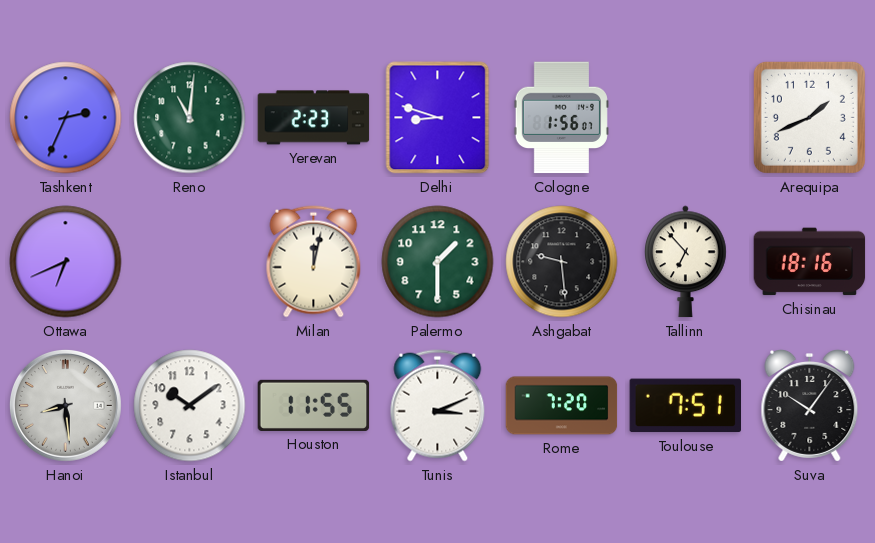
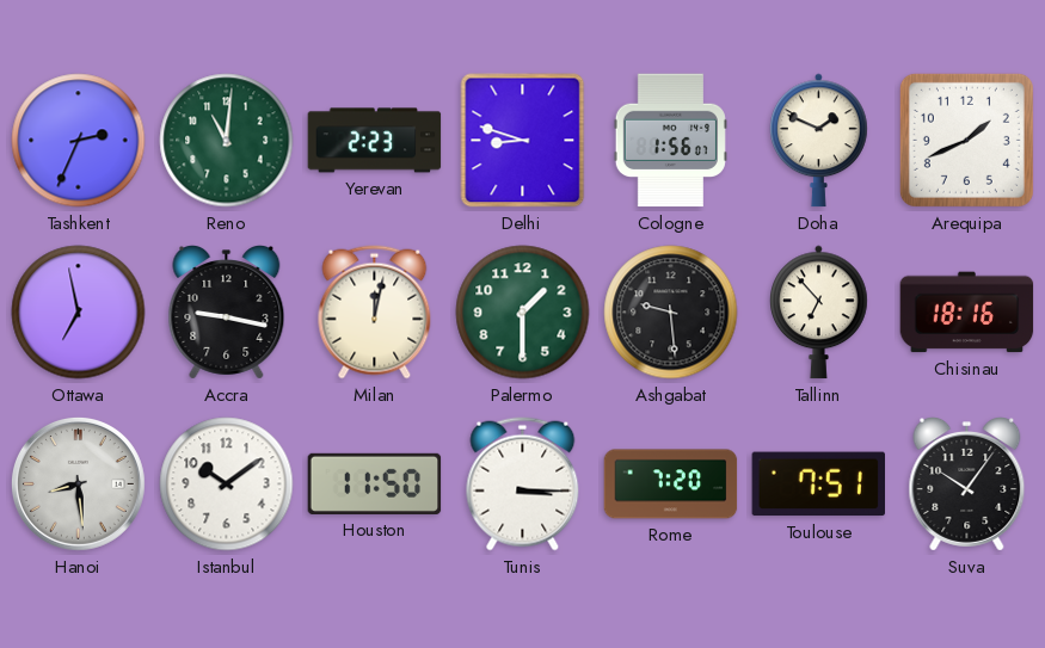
Doha: none -> 1:49 (819, 141)
Ottawa: 6:41 -> 6:58 (79, 313)
Accra: none -> 9:17 (227, 313)
Houston: 11:55 -> 11:50 (375, 483)
Tunis: 3:11 -> 3:15 (523, 485)
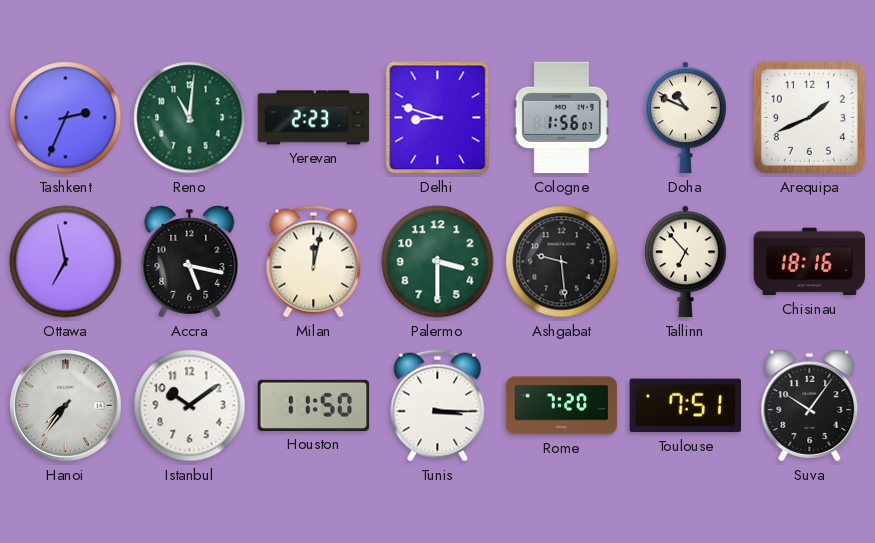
Doha: 1:49 -> 10:49 (686, 118)
Accra: 9:17 -> 5:17 (190, 262)
Palermo: 1:30 -> 3:30 (438, 262)
Hanoi: 8:29 -> 7:36 (65, 405)
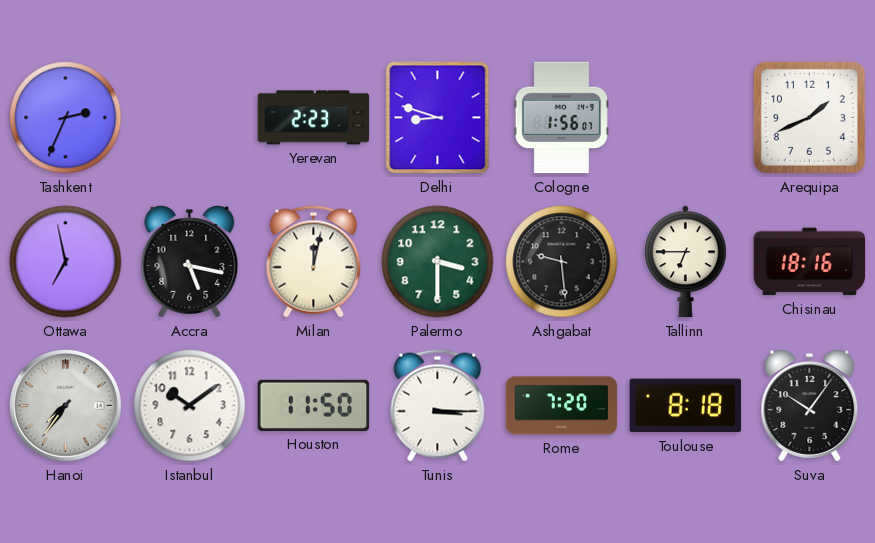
Reno: 11:01 -> none (190, 118)
Doha: 10:49 -> none (686, 118)
Tallinn: 6:53 -> 6:45 (686, 262)
Toulouse: 7:51 -> 8:18 (685, 406)
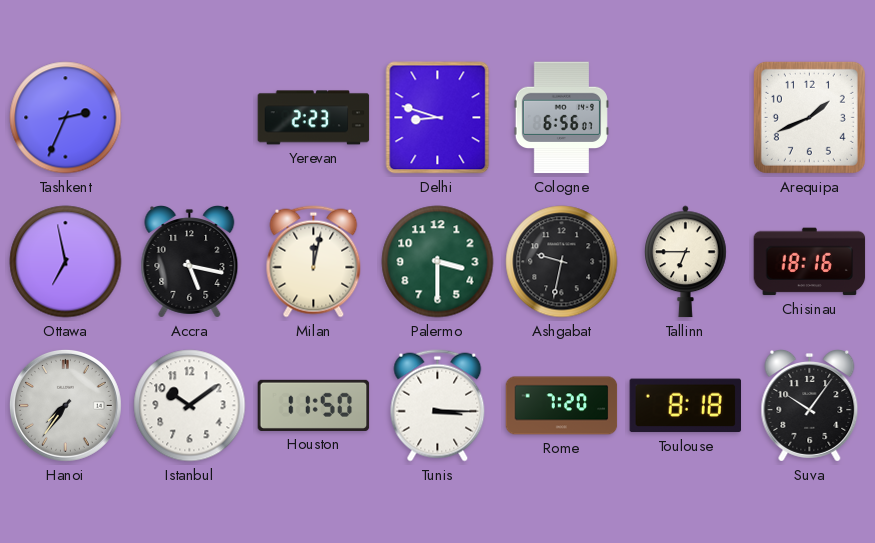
Cologne: 1:56 -> 6:56 (561, 118)
Ashgabat: 9:29 -> 9:32 (562, 262)
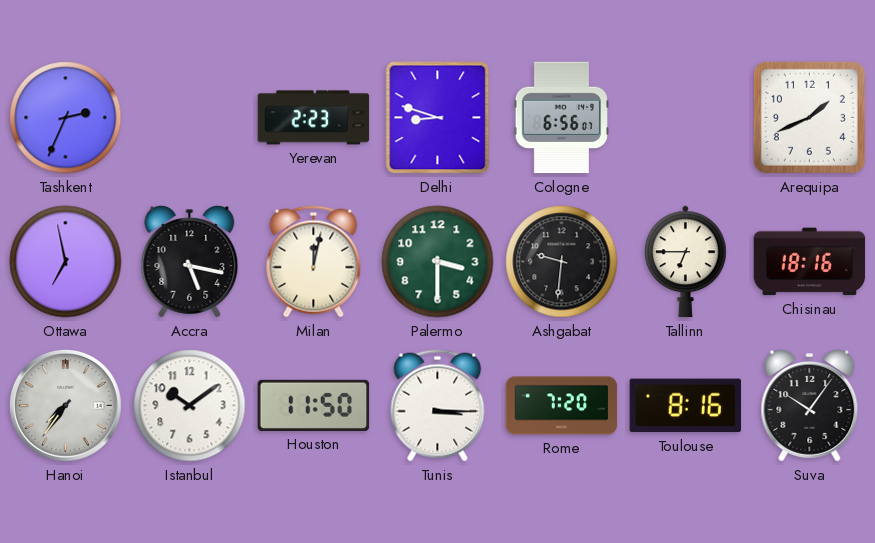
Ashgabat: 9:32 -> 9:31 (562, 262)
Toulouse: 8:18 -> 8:16 (685, 406)
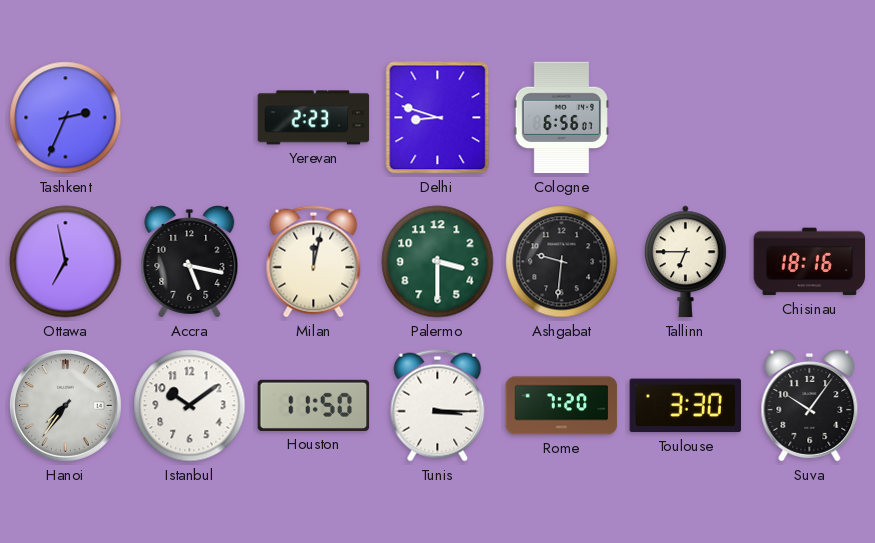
Arequipa: 1:41 -> none (809, 117)
Toulouse: 8:16 -> 3:30 (685, 406)
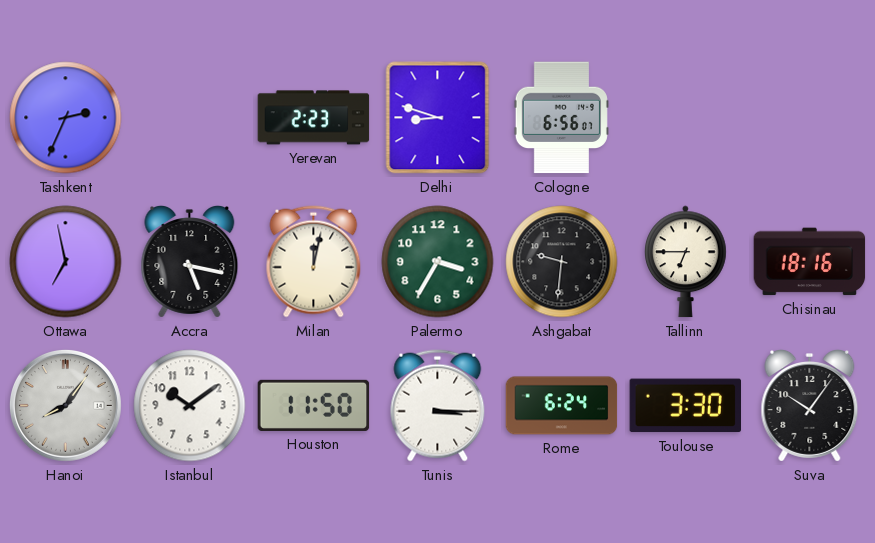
Palermo: 3:30 -> 3:35 (438, 262)
Hanoi: 7:36 -> 8:06 (65, 405)
Rome: 7:20 -> 6:24 (562, 406)
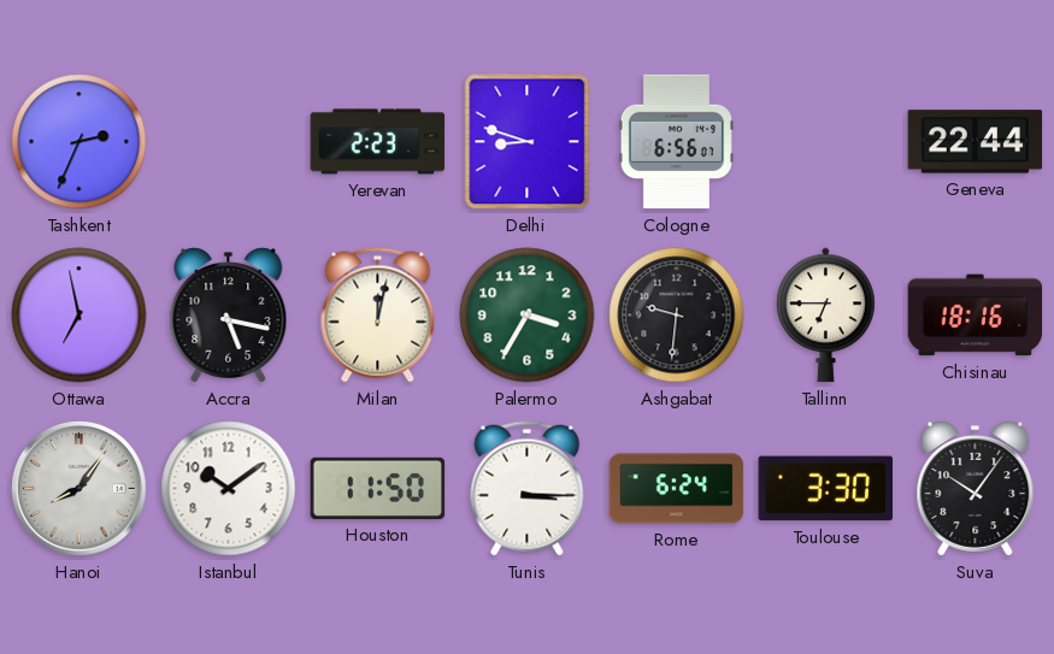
Geneva: none -> 22:44 (976, 142)
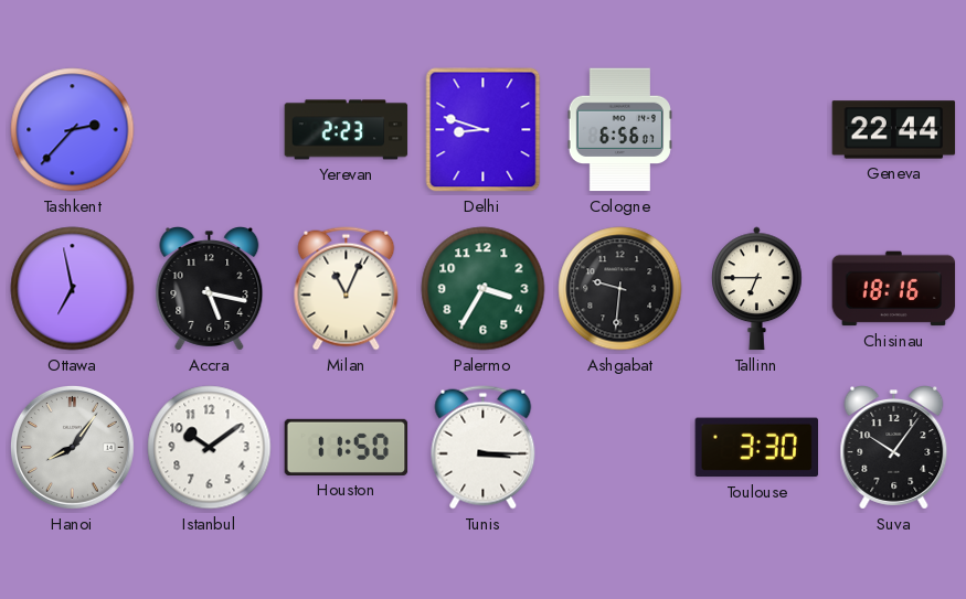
Tashkent: 2:34 -> 2:37 (73, 130)
Milan: 12:02 -> 11:04 (347, 289)
Rome: 6:24 -> none (677, 489)
